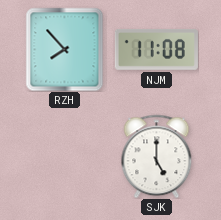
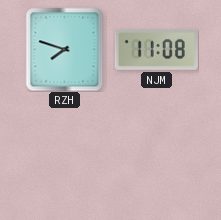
RZH: 7:53 -> 7:48 (65, 49)
SJK: 5:00 -> none (157, 156)
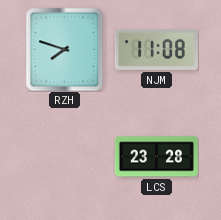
LCS: none -> 23:28 (156, 157)
